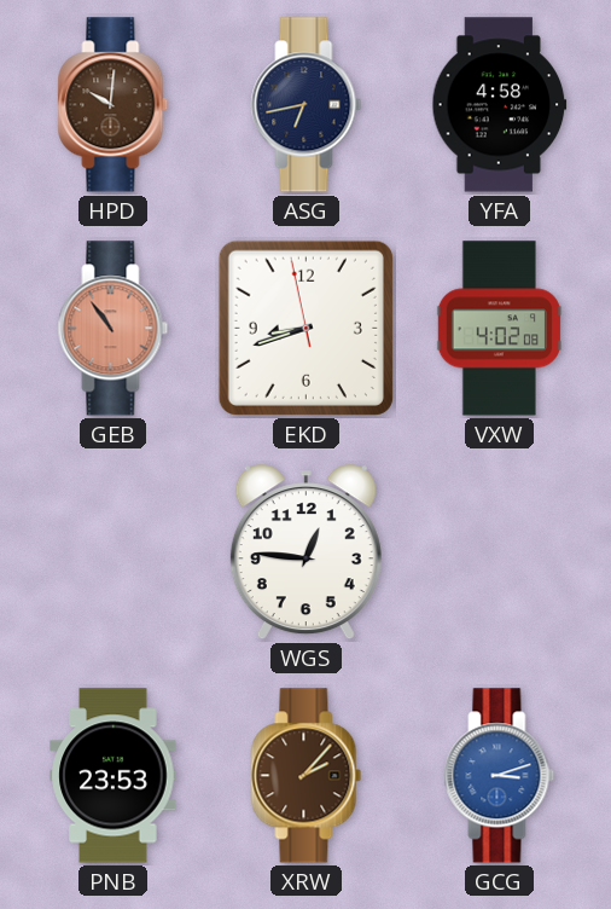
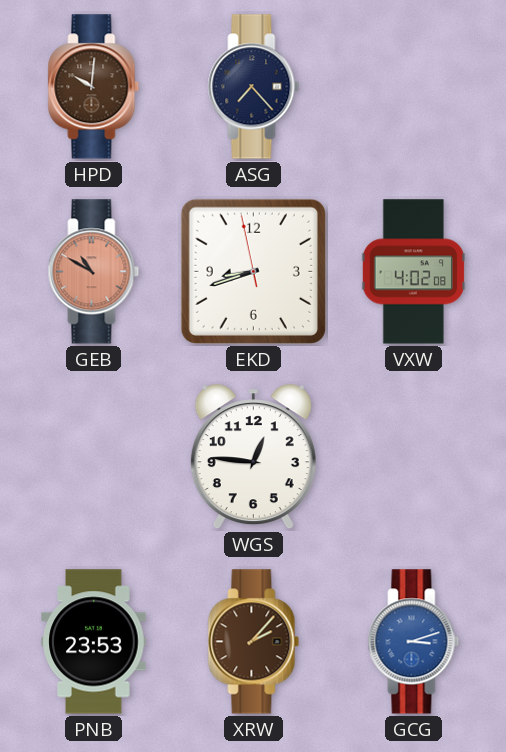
ASG: 6:43 -> 7:23 (254, 87)
YFA: 4:58 -> none (500, 105)
GEB: 10:54 -> 10:50 (94, 272)
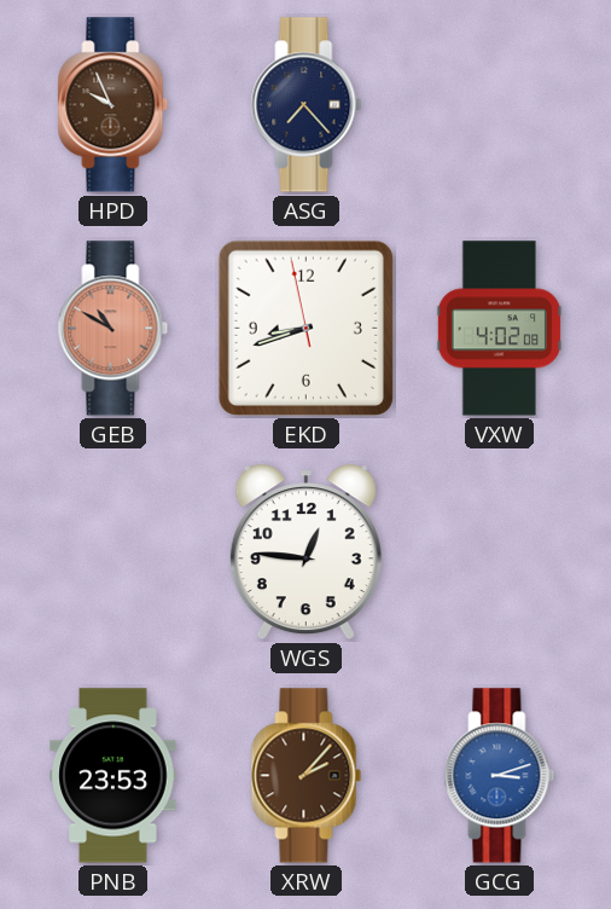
HPD: 10:01 -> 9:56 (114, 105)
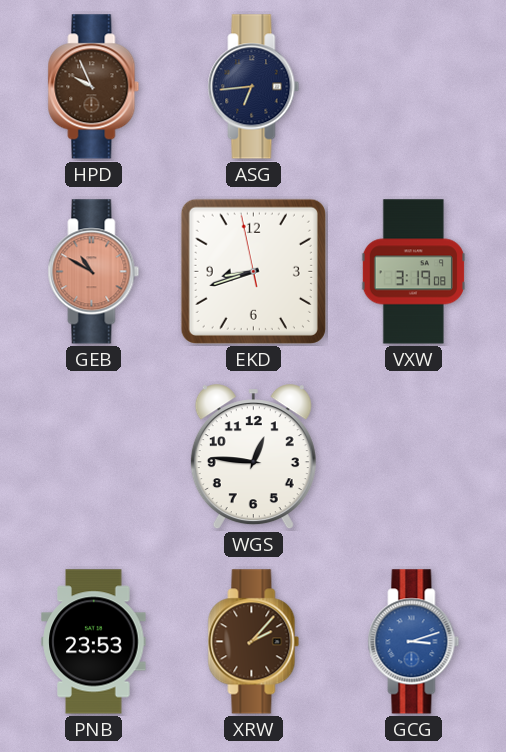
ASG: 7:23 -> 6:44 (254, 87)
VXW: 4:02 -> 3:19 (413, 272)
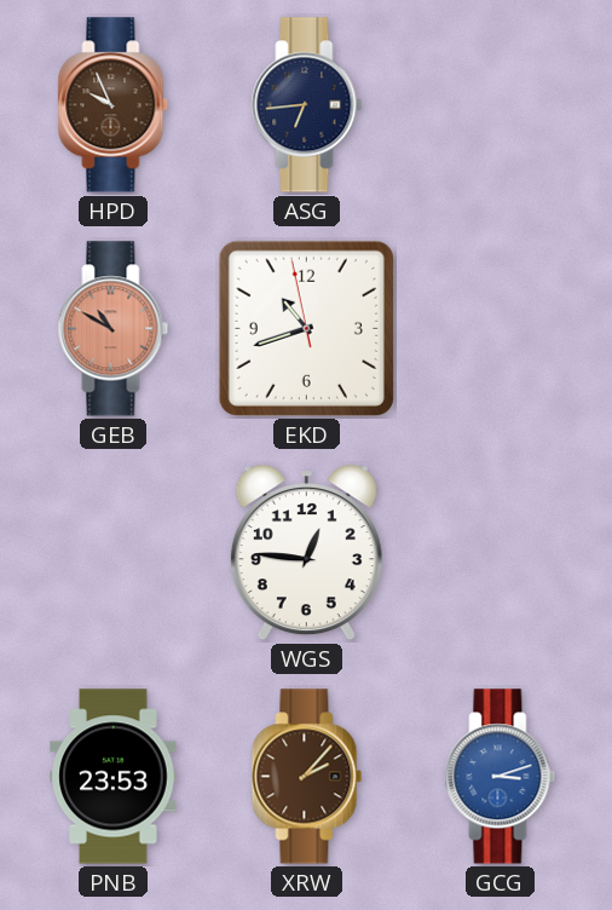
EKD: 8:41 -> 10:41 (306, 328)
VXW: 3:19 -> none (413, 272)
